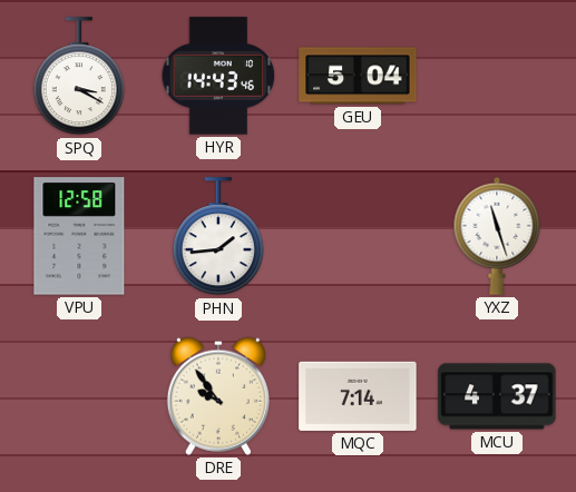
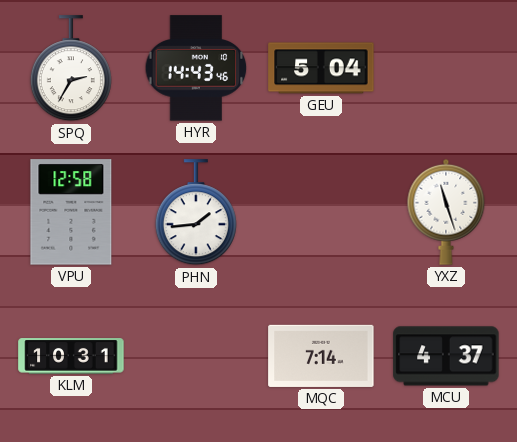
SPQ: 3:20 -> 2:35 (71, 69)
KLM: none -> 10:31 (71, 356)
DRE: 9:54 -> none (218, 396)
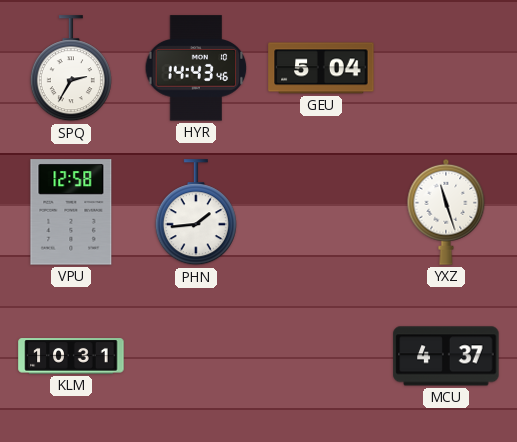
MQC: 7:14 -> none (321, 356)
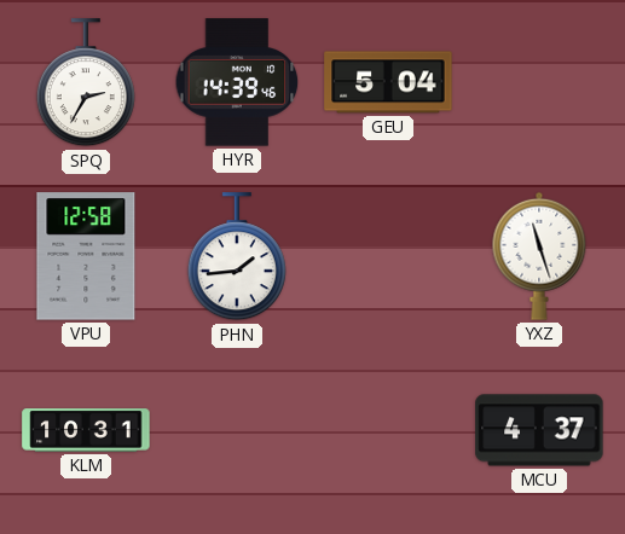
HYR: 14:43 -> 14:39 (237, 82)
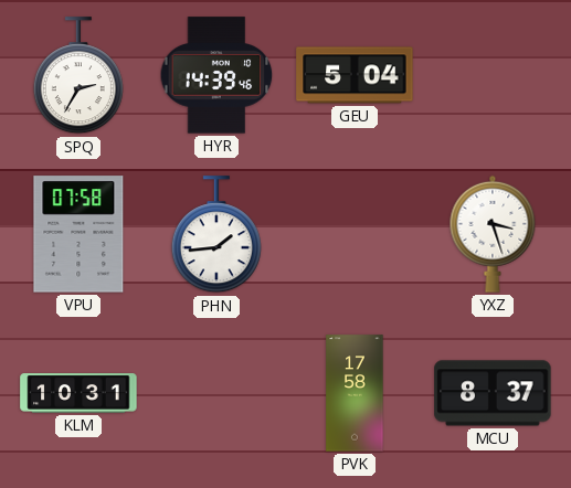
VPU: 12:58 -> 07:58 (78, 234)
YXZ: 11:27 -> 3:27 (493, 234)
PVK: none -> 17:58 (355, 393)
MCU: 4:37 -> 8:37 (493, 393)
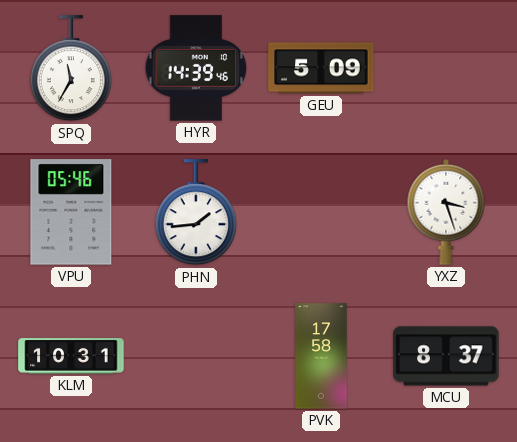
SPQ: 2:35 -> 11:35 (71, 69)
GEU: 5:04 -> 5:09 (321, 68)
VPU: 07:58 -> 05:46 (71, 212)
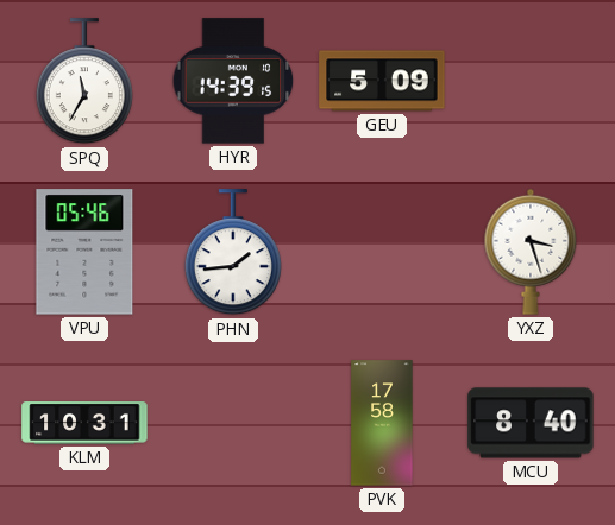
HYR: 14:39:46 -> 14:39:15 (233, 81)
MCU: 8:37 -> 8:40 (531, 423)
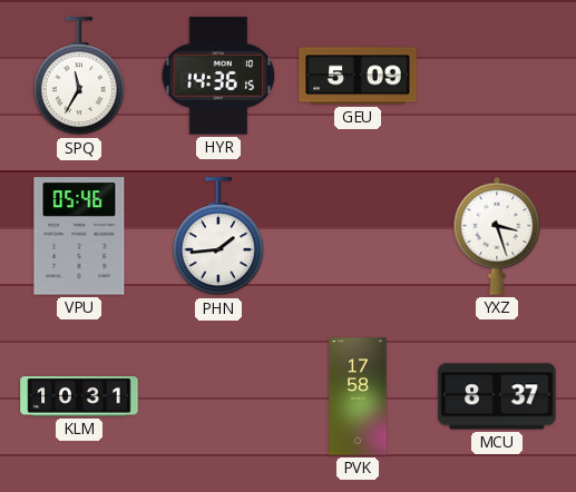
HYR: 14:39 -> 14:36 (218, 76)
MCU: 8:40 -> 8:37 (497, 396)
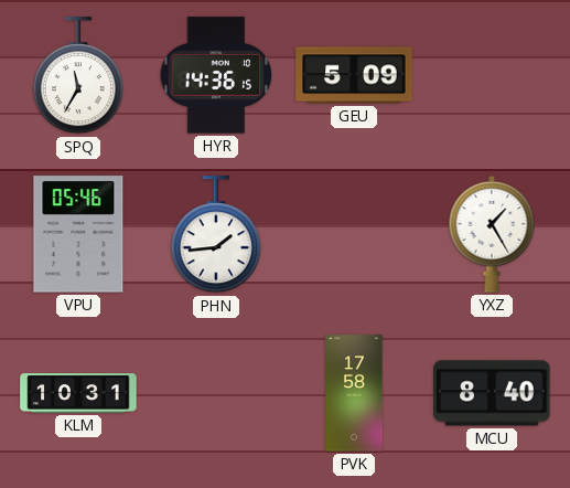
YXZ: 3:27 -> 1:25 (492, 234)
MCU: 8:37 -> 8:40 (492, 393)
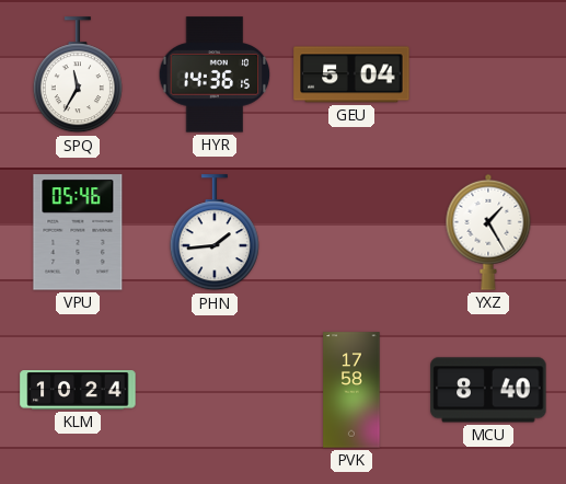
GEU: 5:09 -> 5:04 (351, 74)
KLM: 10:31 -> 10:24 (78, 390)
